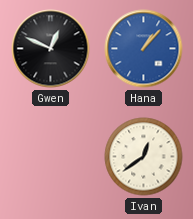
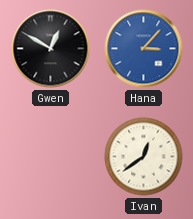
Gwen: 12:49 -> 12:50 (51, 49)
Hana: 1:07 -> 3:07 (144, 49)
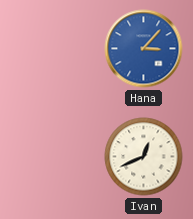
Gwen: 12:50 -> none (51, 49)
Ivan: 12:39 -> 12:41 (144, 157)
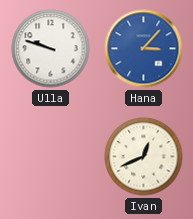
Ulla: none -> 9:48 (51, 49)
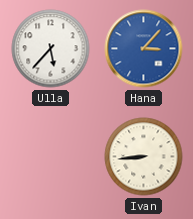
Ulla: 9:48 -> 5:37 (51, 49)
Ivan: 12:41 -> 8:44 (144, 157)
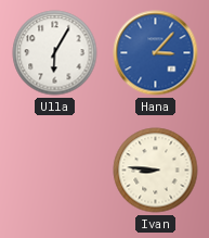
Ulla: 5:37 -> 6:05 (55, 53)
Ivan: 8:44 -> 8:46 (156, 171)
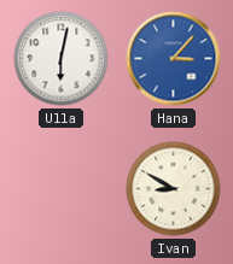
Ulla: 6:05 -> 6:02 (62, 59)
Ivan: 8:46 -> 8:50 (174, 189)
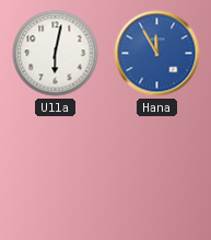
Hana: 3:07 -> 11:55 (157, 54)
Ivan: 8:50 -> none (174, 189)
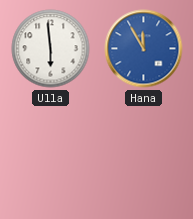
Ulla: 6:02 -> 5:59 (51, 49)
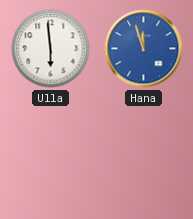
Hana: 11:55 -> 11:57 (144, 49)
